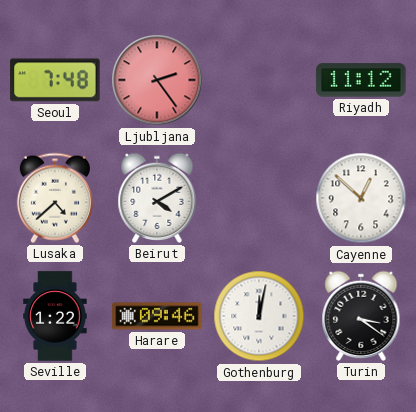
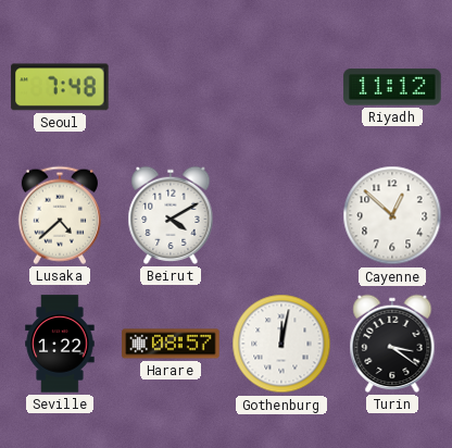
Ljubljana: 2:24 -> none (157, 80)
Harare: 09:46 -> 08:57 (171, 344)
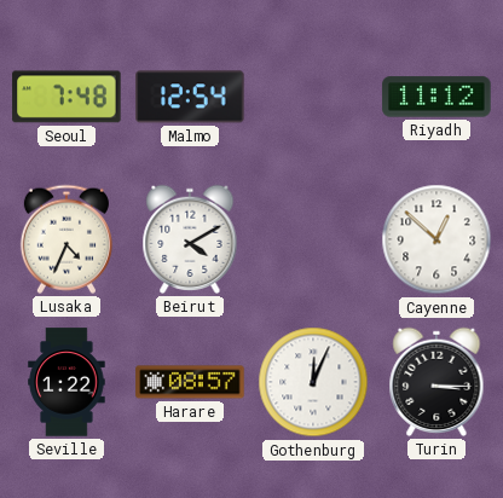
Malmo: none -> 12:54 (190, 97)
Lusaka: 4:38 -> 4:34 (67, 239)
Gothenburg: 12:02 -> 12:04 (313, 382)
Turin: 3:21 -> 3:15 (436, 382)
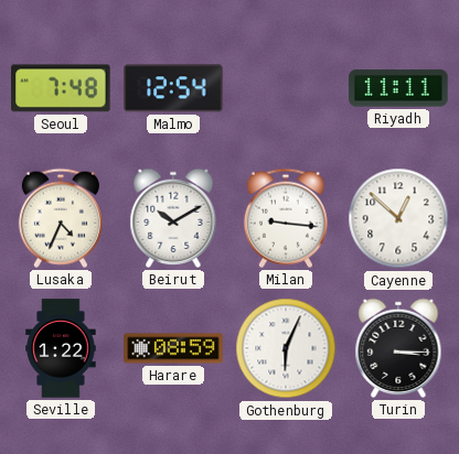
Riyadh: 11:12 -> 11:11 (398, 88)
Beirut: 4:10 -> 10:10 (173, 218)
Milan: none -> 9:16 (286, 218)
Harare: 08:57 -> 08:59 (173, 348)
Gothenburg: 12:04 -> 6:04 (286, 348)
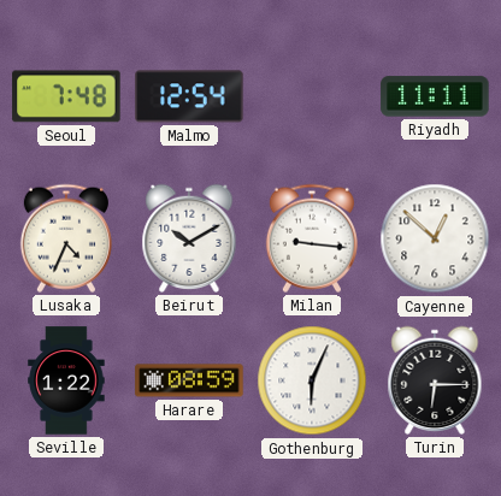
Turin: 3:15 -> 6:15 (435, 380)
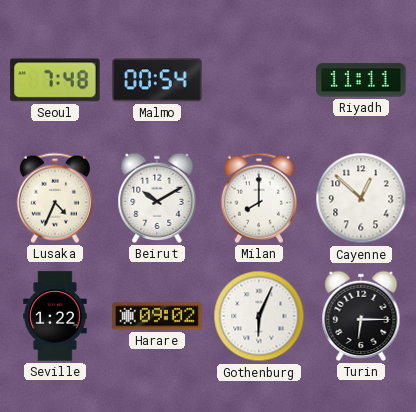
Malmo: 12:54 -> 00:54 (157, 80)
Milan: 9:16 -> 8:00 (259, 198)
Harare: 08:59 -> 09:02 (157, 316)
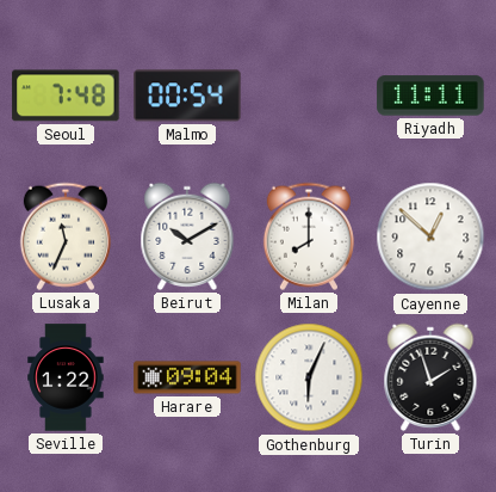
Lusaka: 4:34 -> 11:34 (66, 236)
Harare: 09:02 -> 09:04 (187, 377)
Turin: 6:15 -> 1:57 (430, 377)
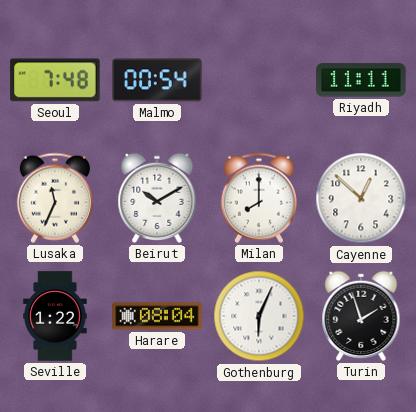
Harare: 09:04 -> 08:04 (157, 316)
